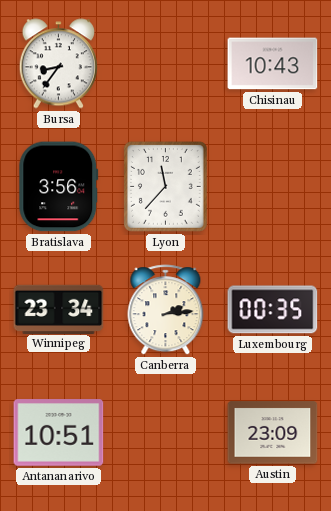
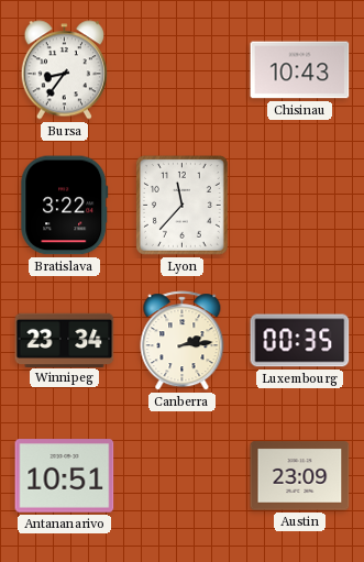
Bratislava: 3:56 -> 3:22 (65, 206)
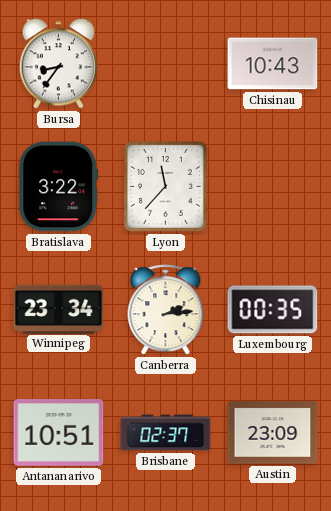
Brisbane: none -> 02:37 (166, 433)
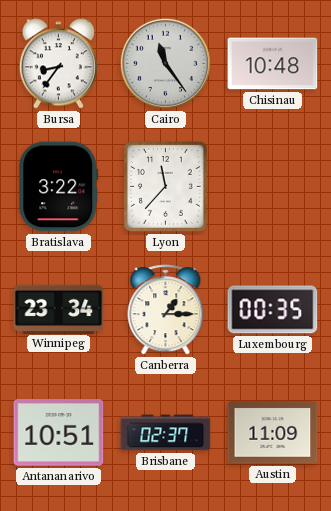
Cairo: none -> 11:24 (165, 63)
Chisinau: 10:43 -> 10:48 (273, 64)
Canberra: 2:14 -> 1:15 (166, 310)
Austin: 23:09 -> 11:09 (273, 433)
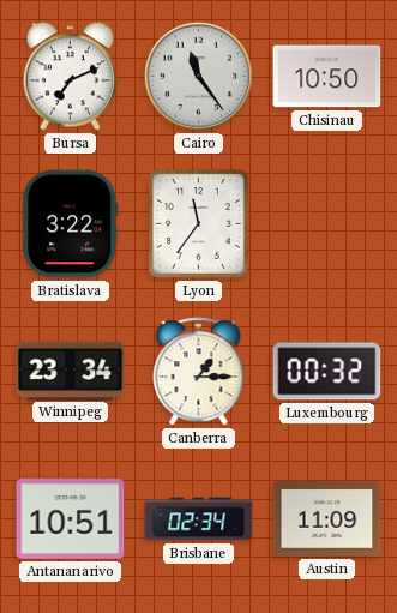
Bursa: 8:36 -> 7:11 (70, 77)
Chisinau: 10:48 -> 10:50 (327, 77)
Lyon: 11:37 -> 11:36 (198, 224)
Luxembourg: 00:35 -> 00:32 (327, 372)
Brisbane: 02:37 -> 02:34 (199, 519)
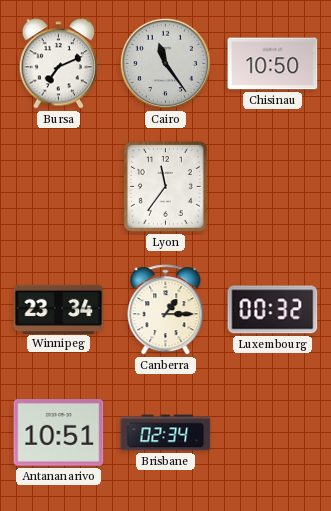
Bratislava: 3:22 -> none (71, 224)
Austin: 11:09 -> none (327, 519)
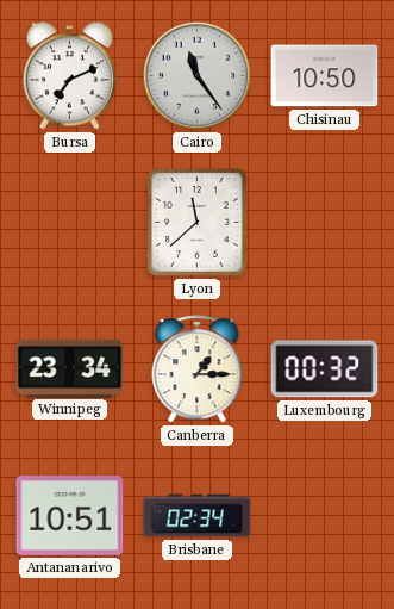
Lyon: 11:36 -> 11:38 (196, 223)
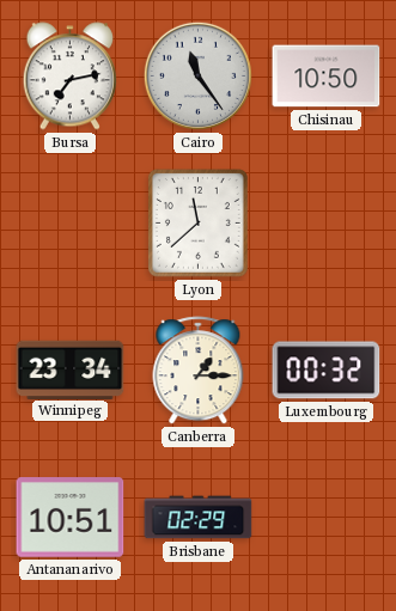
Bursa: 7:11 -> 7:13 (69, 77)
Brisbane: 02:34 -> 02:29 (199, 518)
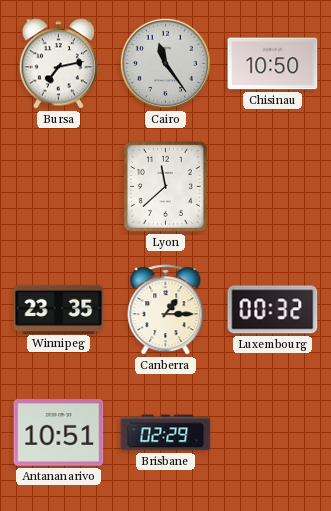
Winnipeg: 23:34 -> 23:35 (59, 309)
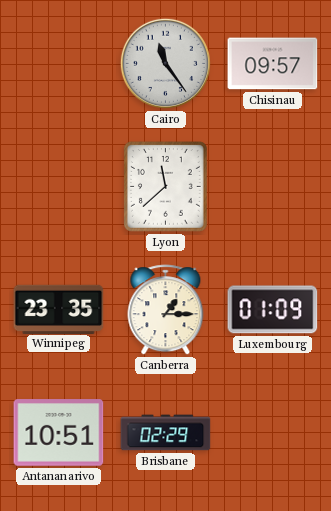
Bursa: 7:13 -> none (58, 64)
Chisinau: 10:50 -> 09:57 (273, 64)
Luxembourg: 00:32 -> 01:09 (273, 310)
